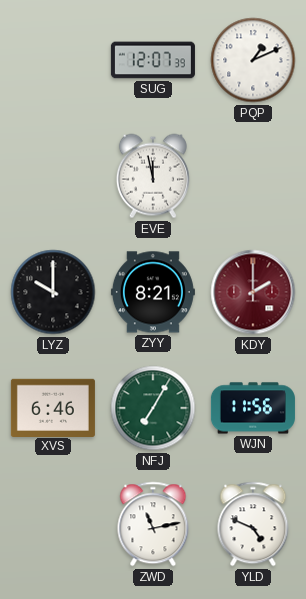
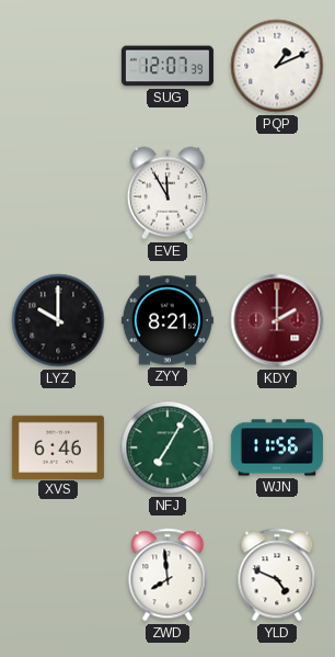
EVE: 11:58 -> 11:55 (168, 193)
ZWD: 11:13 -> 7:59 (168, 575)
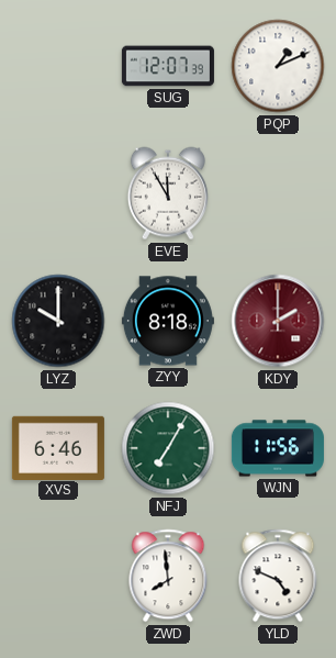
ZYY: 8:21 -> 8:18 (168, 321)
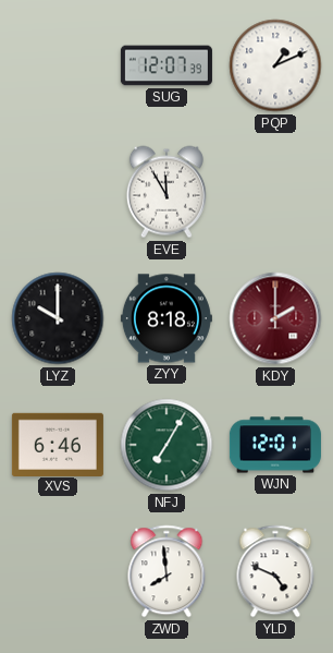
WJN: 11:56 -> 12:01 (275, 445)
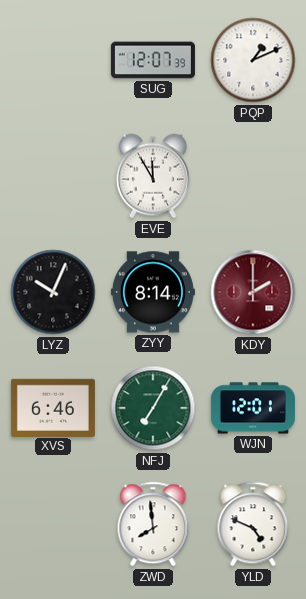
LYZ: 10:00 -> 10:04 (53, 292)
ZYY: 8:18 -> 8:14 (153, 292)
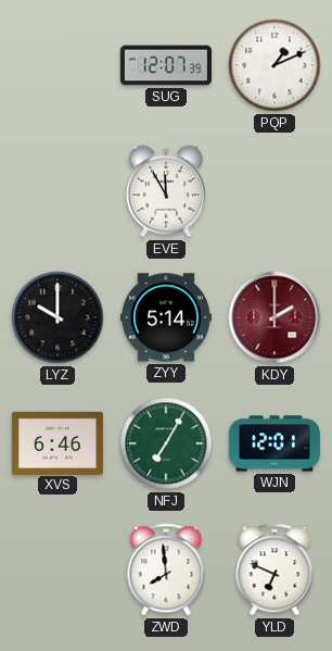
LYZ: 10:04 -> 10:00 (58, 317)
ZYY: 8:14 -> 5:14 (166, 317)
YLD: 4:49 -> 6:49 (274, 569)
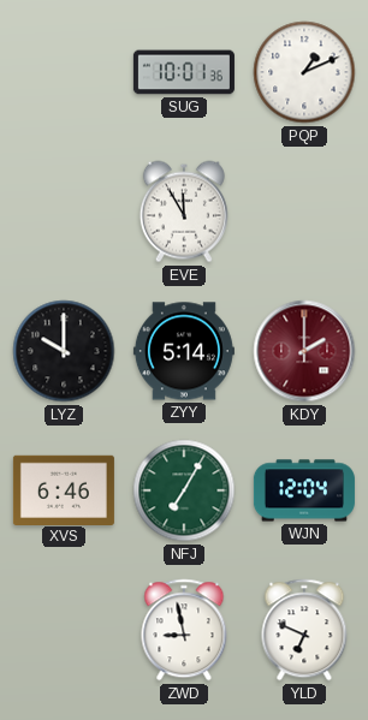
SUG: 12:07 -> 10:01 (184, 72)
WJN: 12:01 -> 12:04 (304, 490)
ZWD: 7:59 -> 8:58 (184, 630)
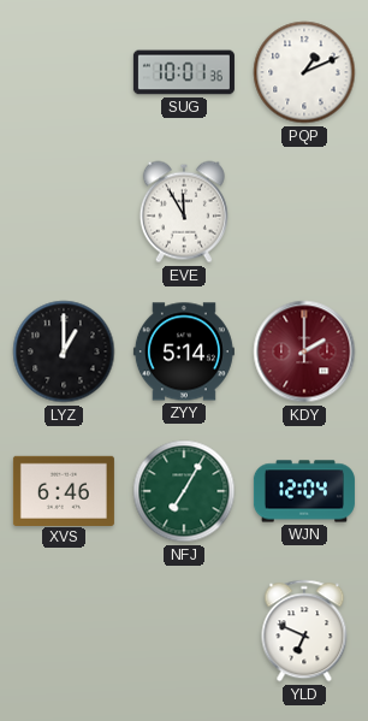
LYZ: 10:00 -> 1:00 (64, 351)
ZWD: 8:58 -> none (184, 630)
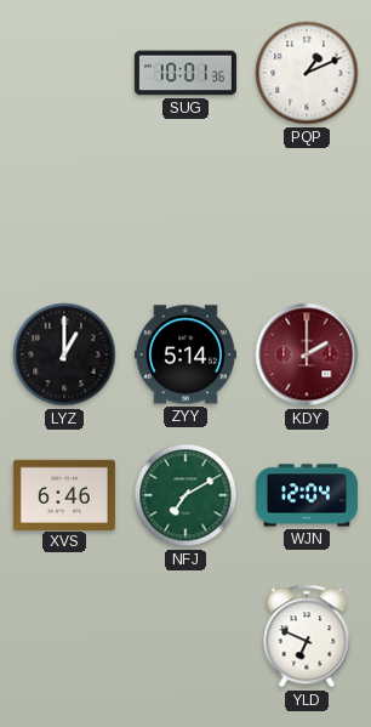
EVE: 11:55 -> none (184, 212)
NFJ: 7:05 -> 7:10 (185, 495)
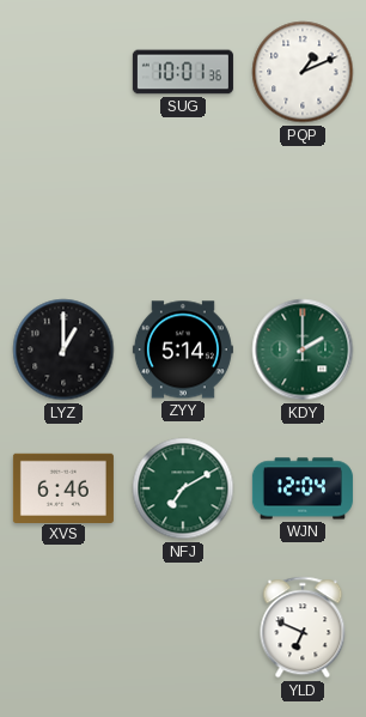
KDY dial: burgundy -> green (303, 350)
